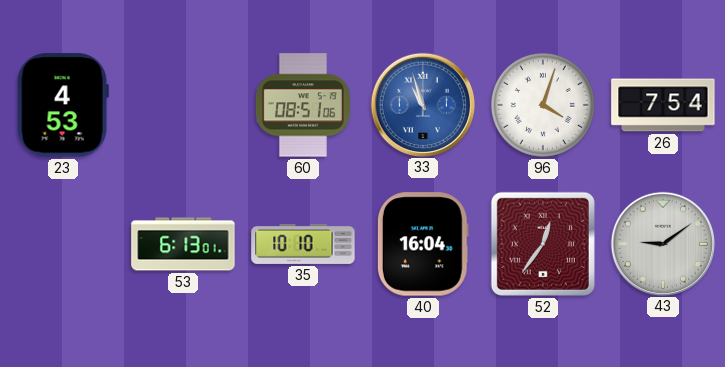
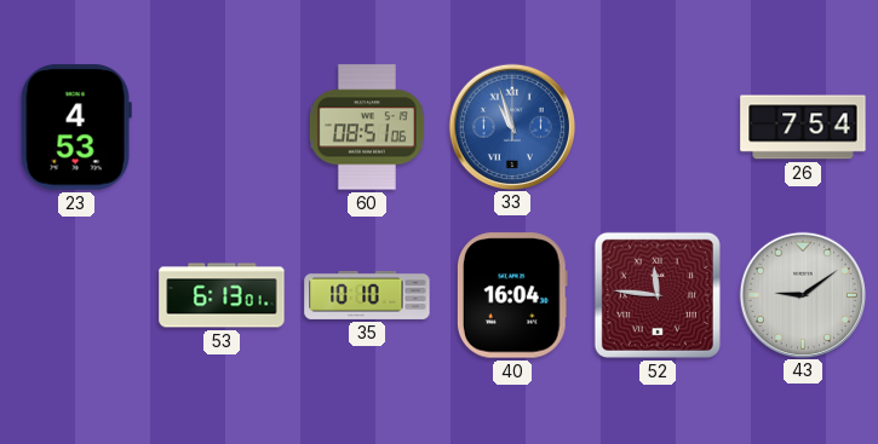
96: 4:03 -> none (543, 105)
52: 12:36 -> 11:46 (658, 295)
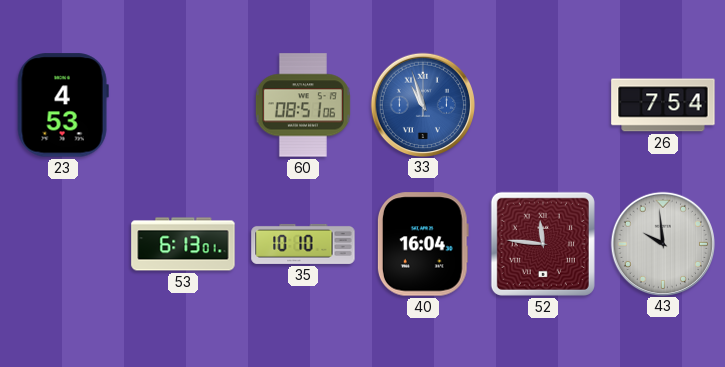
43: 9:09 -> 9:59 (662, 243)
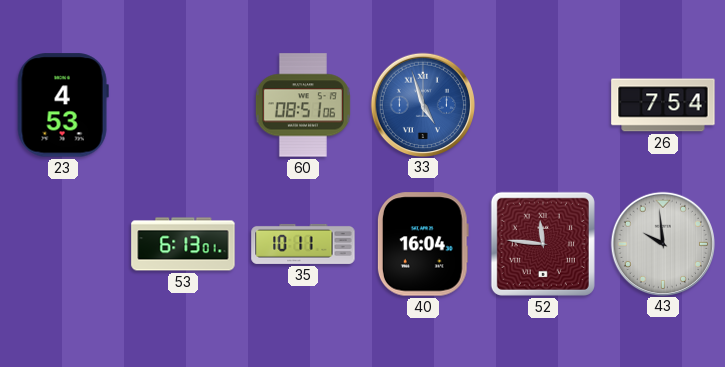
33: 10:57 -> 4:57 (422, 104)
35: 10:10 -> 10:11 (303, 244)
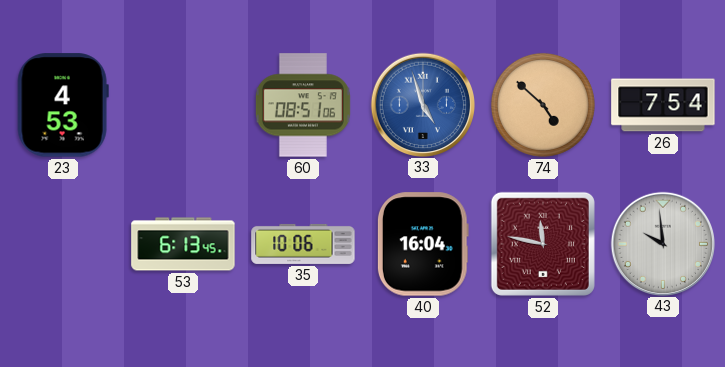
74: none -> 4:52 (543, 105)
53: 6:13:01 -> 6:13:45 (183, 244)
35: 10:11 -> 10:06 (303, 244)
52: 11:46 -> 11:47 (543, 244)
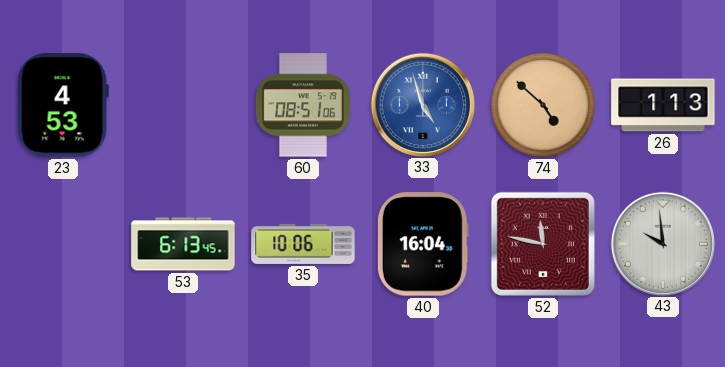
26: 7:54 -> 1:13 (663, 105)
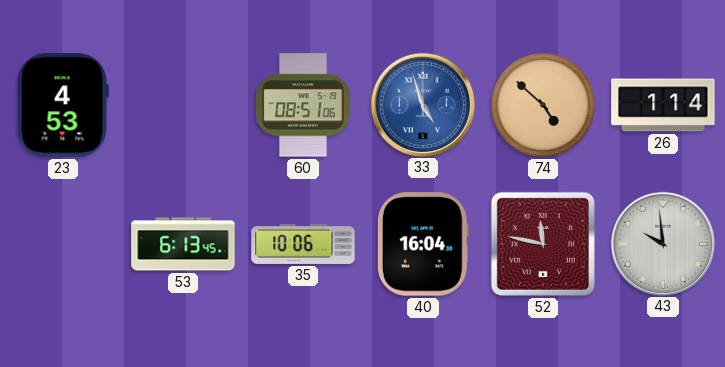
26: 1:13 -> 1:14 (663, 105)
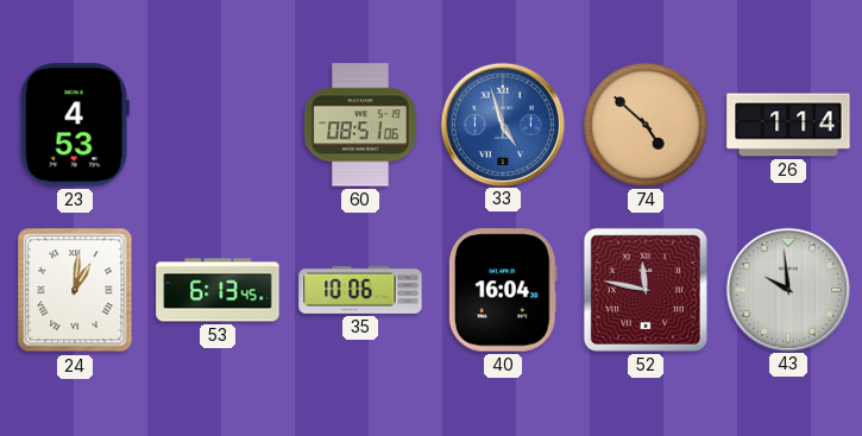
24: none -> 1:01 (75, 290)
